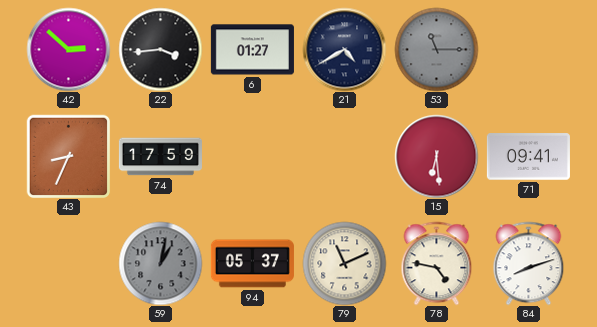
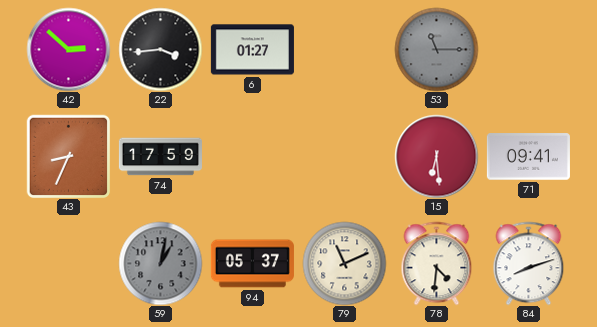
21: 4:40 -> none (344, 49)
78: 4:47 -> 4:31 (437, 263)
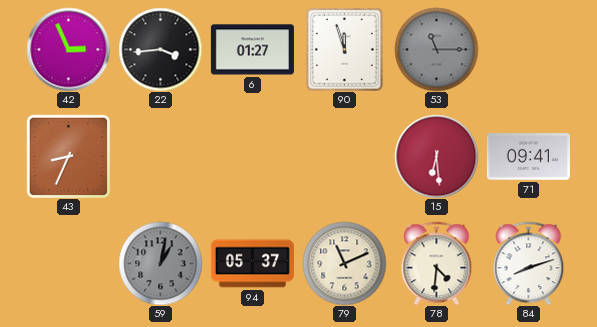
42: 2:52 -> 2:56 (68, 49)
90: none -> 11:57 (345, 50)
74: 17:59 -> none (160, 157)
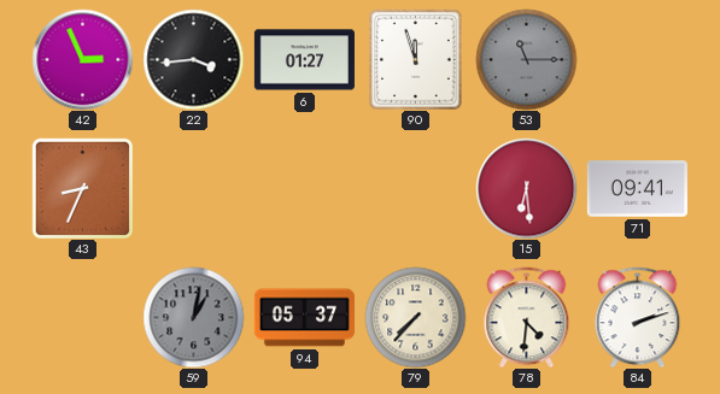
79: 11:11 -> 7:37 (415, 317)
84: 8:12 -> 2:12 (638, 317)
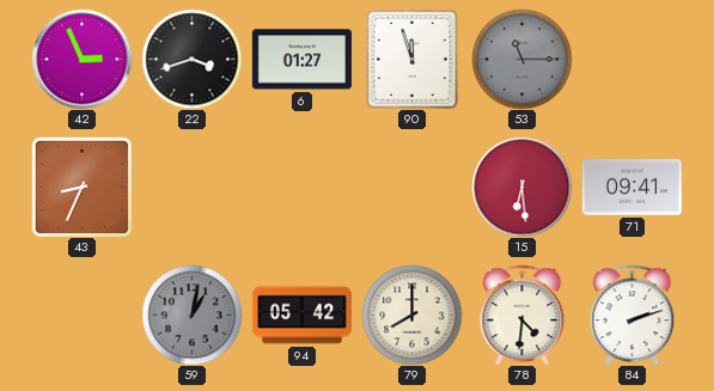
22: 3:44 -> 3:42 (191, 59)
94: 05:37 -> 05:42 (301, 316)
79: 7:37 -> 8:00 (411, 314)
